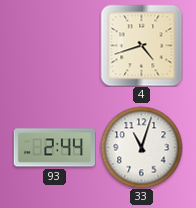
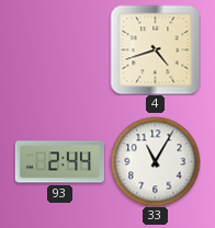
33: 11:03 -> 11:05 (155, 161)
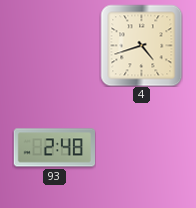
93: 2:44 -> 2:48 (54, 148)
33: 11:05 -> none (155, 161)
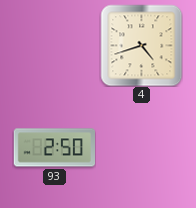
93: 2:48 -> 2:50 (54, 148)
